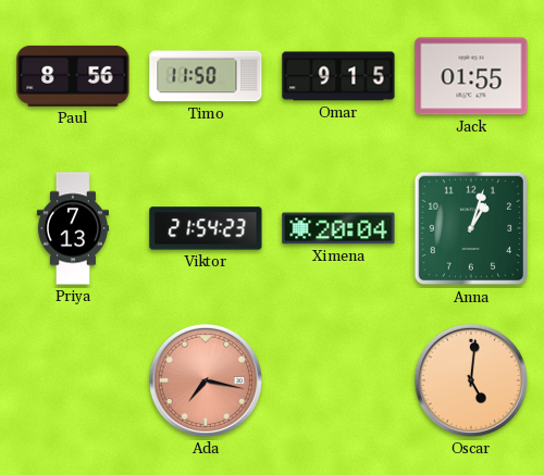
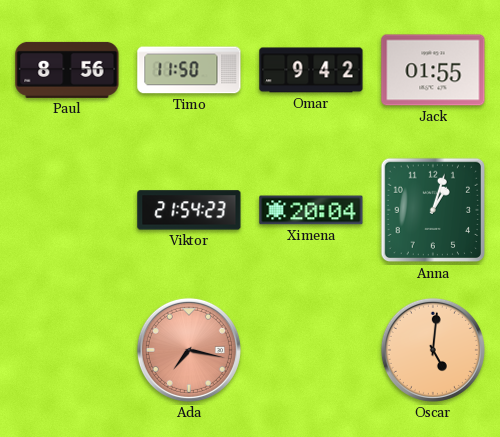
Omar: 9:15 -> 9:42 (311, 70)
Priya: 7:13 -> none (73, 228)
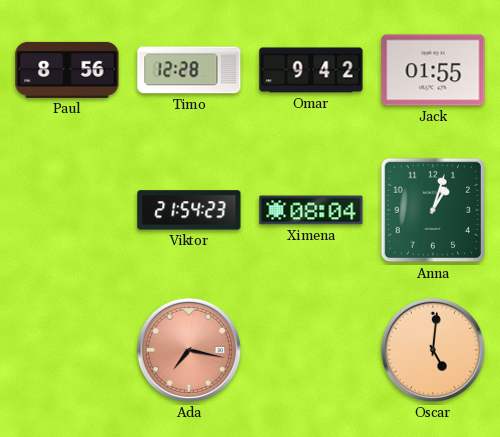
Timo: 11:50 -> 12:28 (189, 70)
Ximena: 20:04 -> 08:04 (311, 210)
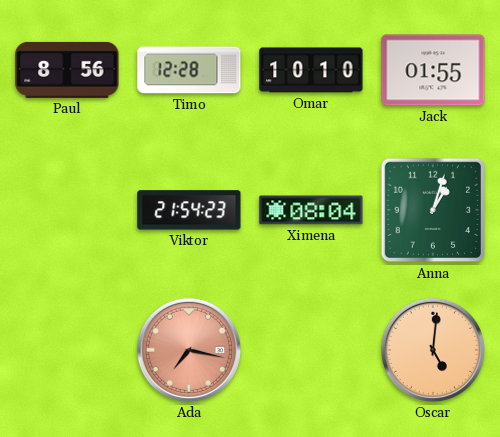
Omar: 9:42 -> 10:10 (311, 70)
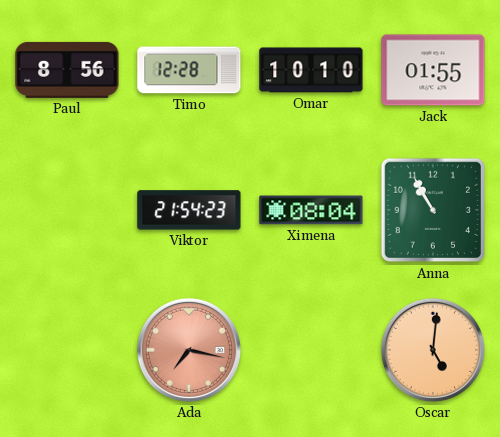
Anna: 1:03 -> 10:55 (433, 210)
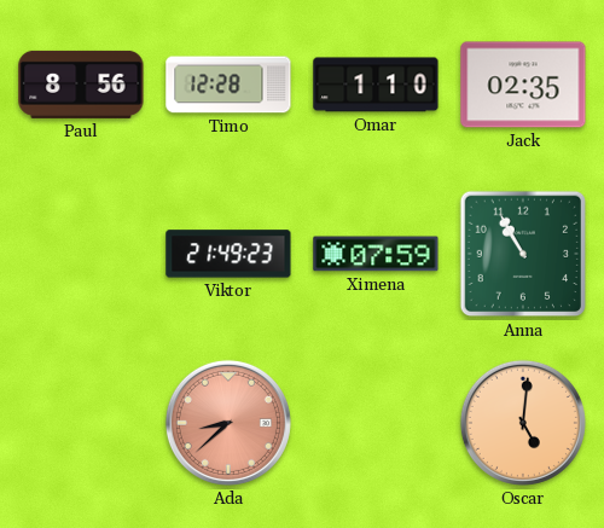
Omar: 10:10 -> 1:10 (376, 85)
Jack: 01:55 -> 02:35 (523, 85)
Viktor: 21:54 -> 21:49 (228, 254)
Ximena: 08:04 -> 07:59 (376, 254)
Ada: 7:17 -> 8:38 (228, 423)
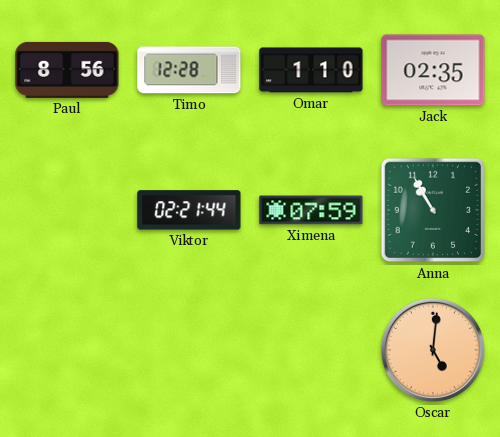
Viktor: 21:49 -> 02:21 (189, 210)
Ada: 8:38 -> none (228, 423)
